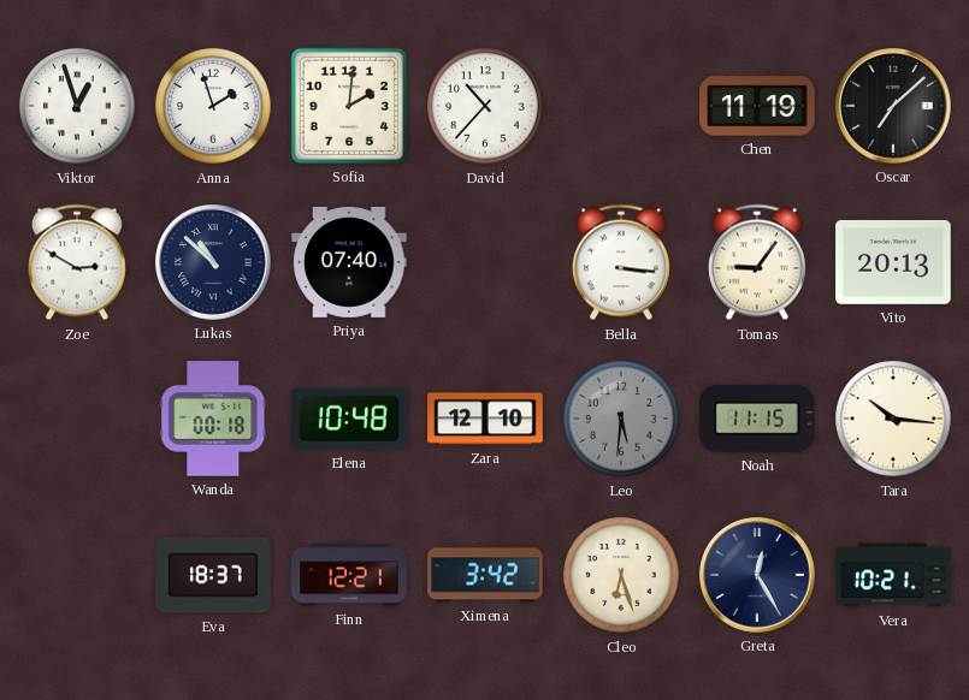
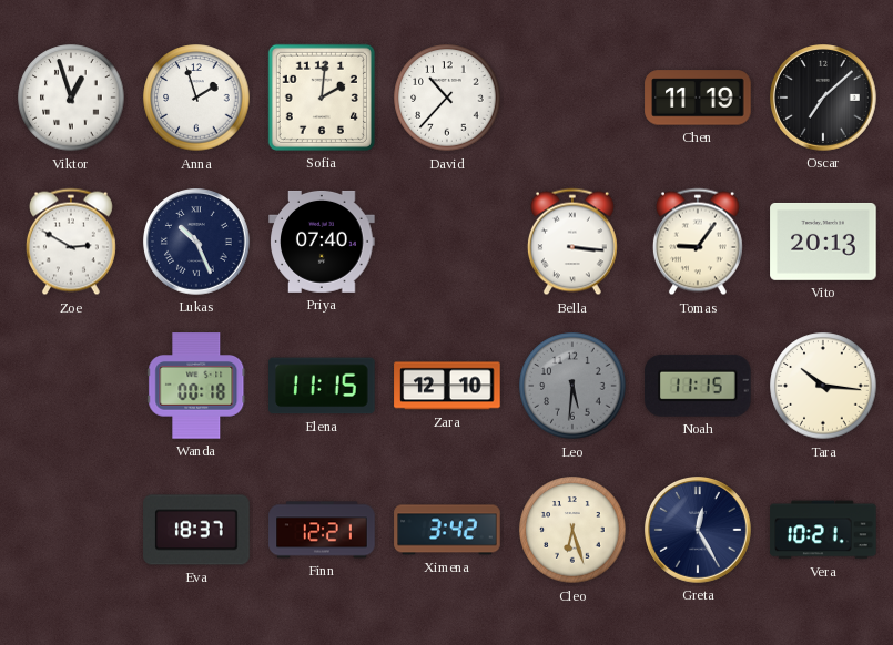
Lukas: 10:52 -> 10:26 (197, 243)
Elena: 10:48 -> 11:15 (323, 386)
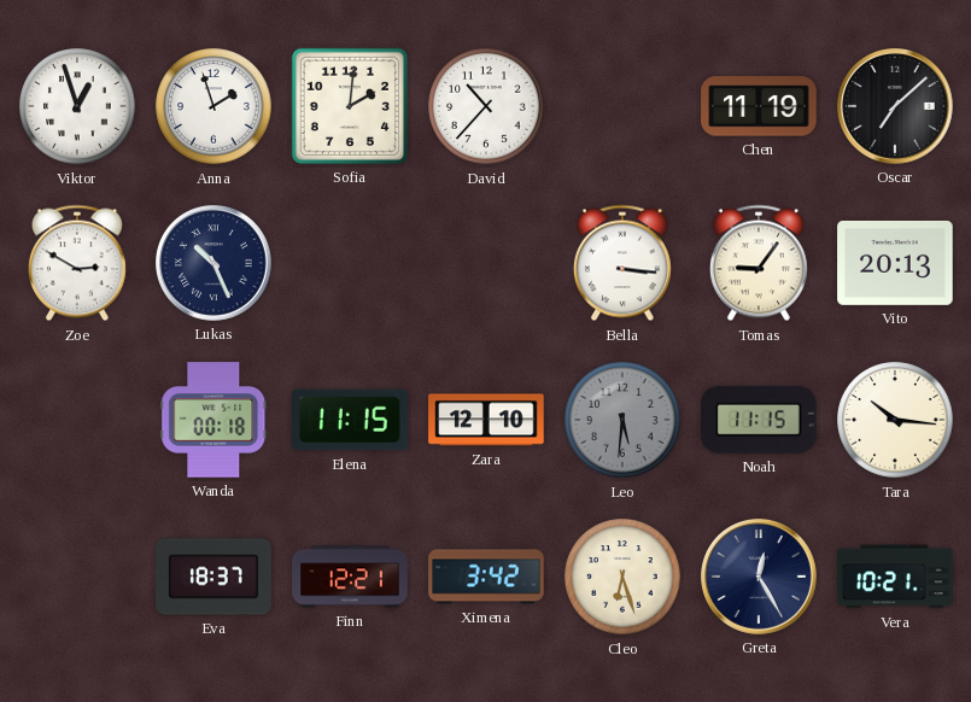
Priya: 07:40 -> none (322, 242)
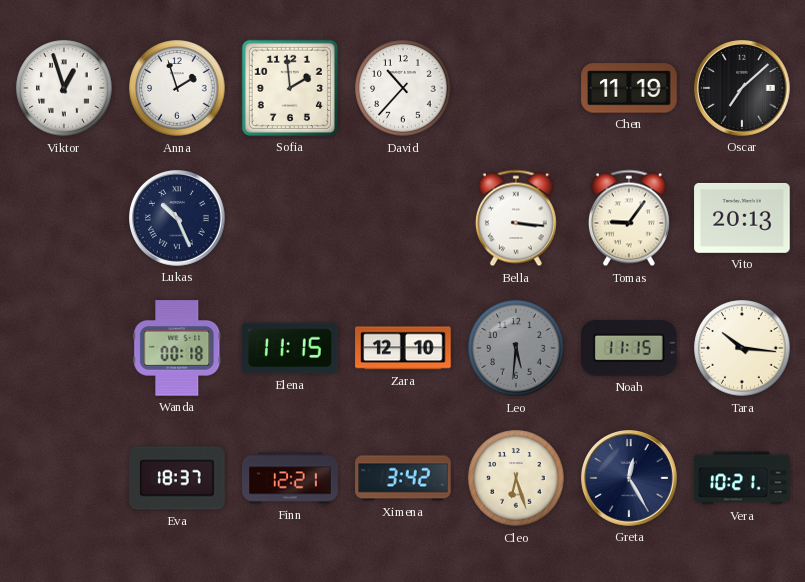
Sofia: 2:01 -> 1:59 (290, 88)
Zoe: 2:50 -> none (77, 263)
